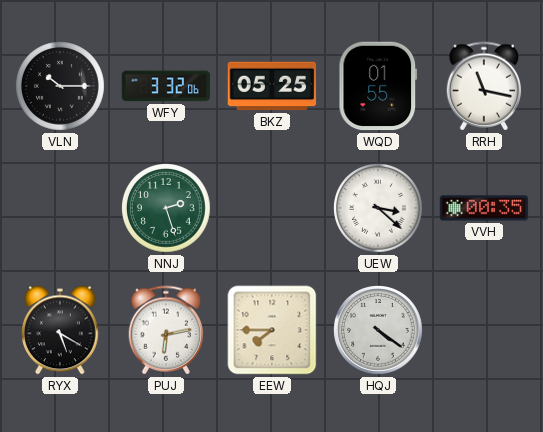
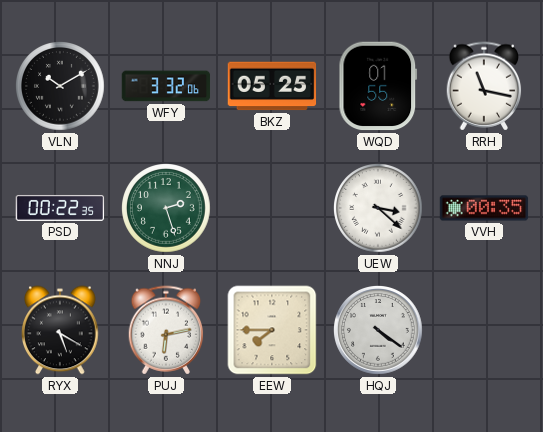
VLN: 10:15 -> 10:10 (61, 87)
PSD: none -> 00:22 (60, 208)
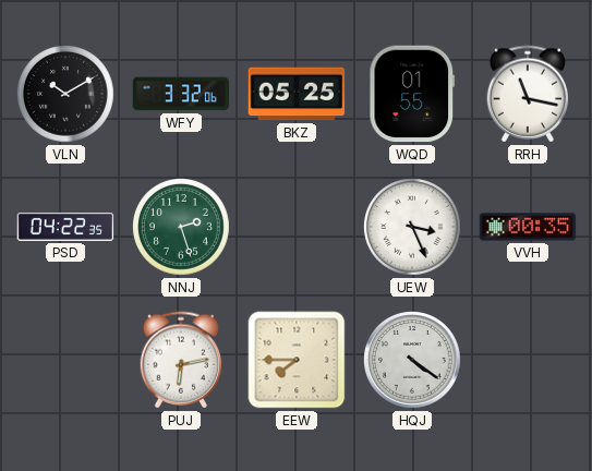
PSD: 00:22 -> 04:22 (65, 227)
UEW: 3:22 -> 3:26 (413, 228)
RYX: 5:20 -> none (60, 330)
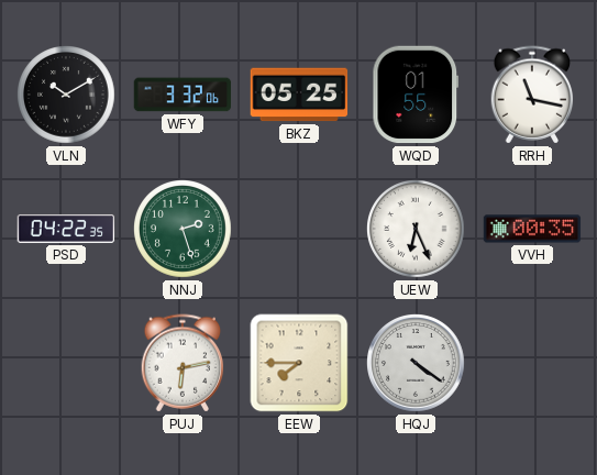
UEW: 3:26 -> 6:26 (417, 230)
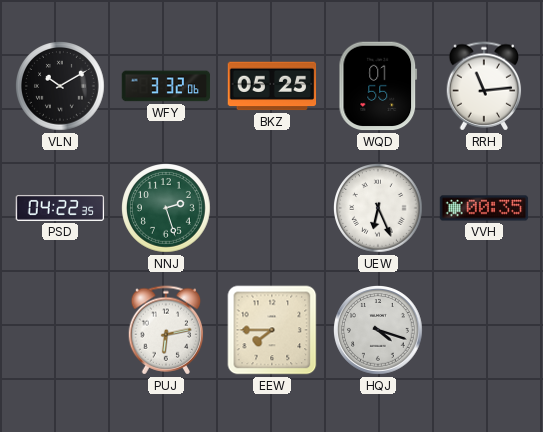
RRH: 11:17 -> 11:14 (484, 86)
HQJ: 4:21 -> 4:18 (379, 331)
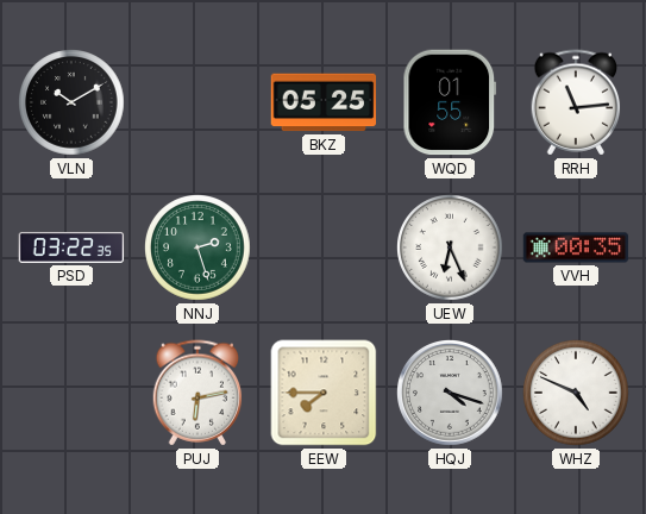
WFY: 3:32 -> none (166, 86)
PSD: 04:22 -> 03:22 (71, 247)
WHZ: none -> 4:49 (577, 394)
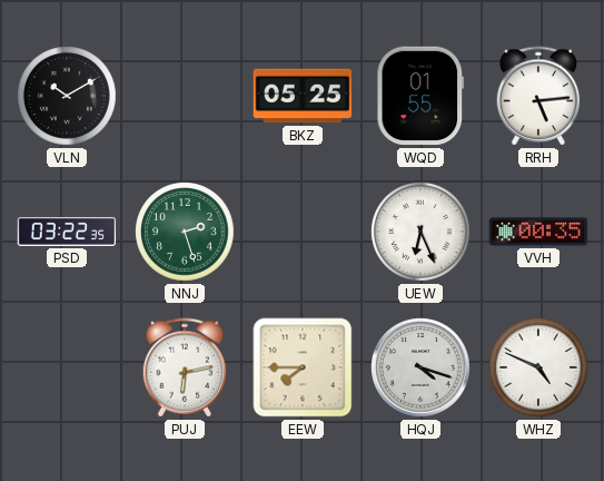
RRH: 11:14 -> 5:14 (538, 96)
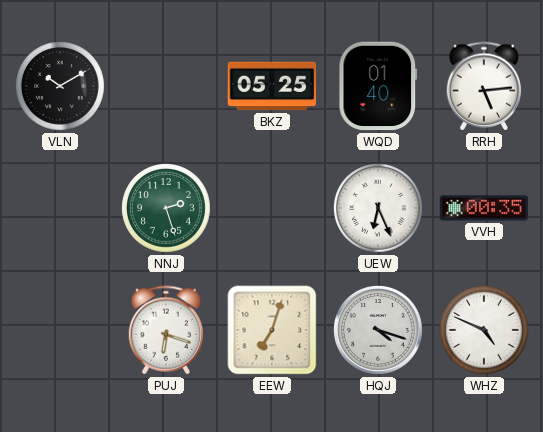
WQD: 01:55 -> 01:40 (378, 86)
PSD: 03:22 -> none (67, 232)
PUJ: 6:13 -> 6:18 (166, 330)
EEW: 7:45 -> 7:03 (272, 330)
